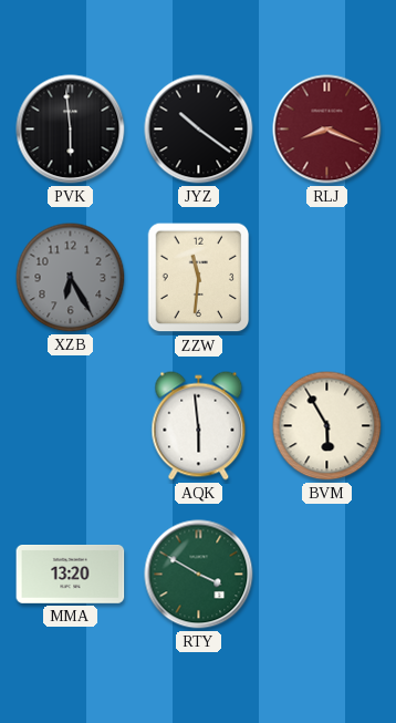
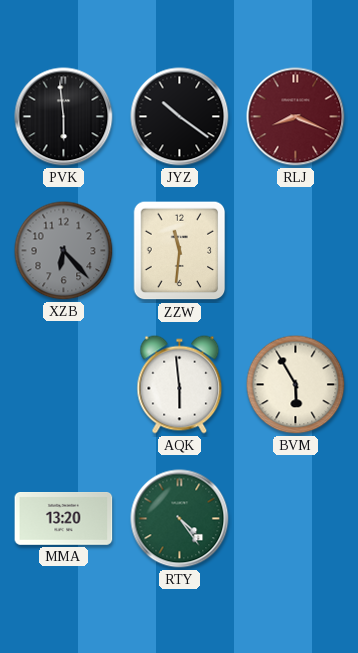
XZB: 6:25 -> 6:23 (64, 251)
RTY: 3:50 -> 4:24 (180, 519)
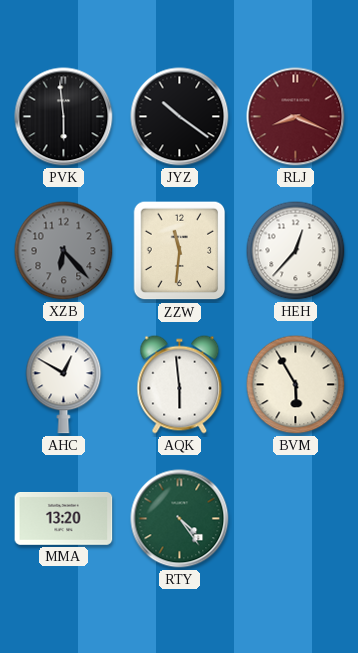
HEH: none -> 12:37 (296, 251)
AHC: none -> 12:50 (64, 385)
